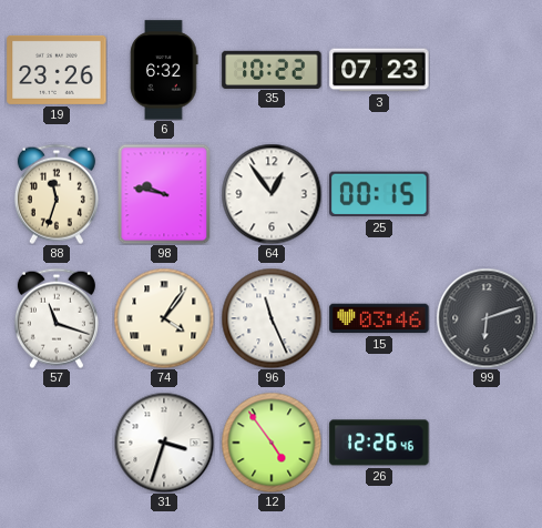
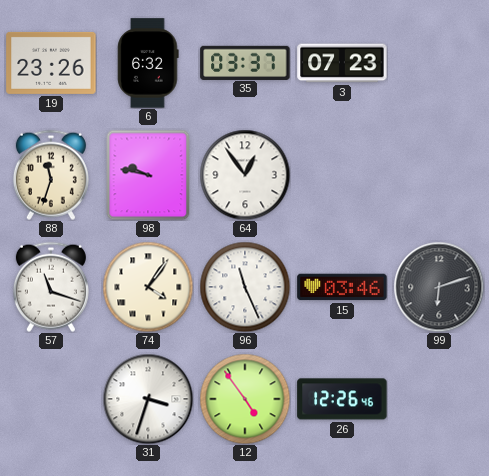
35: 10:22 -> 03:37 (245, 62)
25: 00:15 -> none (379, 194)
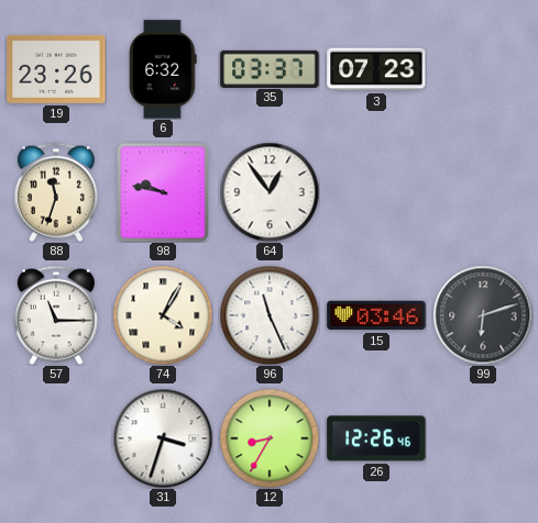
57: 11:18 -> 11:15 (56, 315)
74: 4:06 -> 4:05 (163, 315)
12: 4:54 -> 8:35 (270, 438)
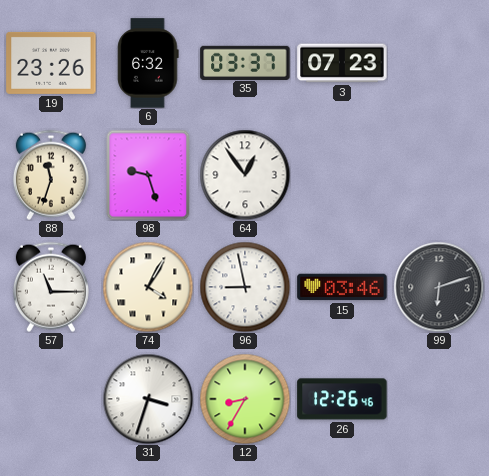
98: 9:47 -> 9:27 (148, 175)
96: 11:26 -> 8:58 (245, 287)
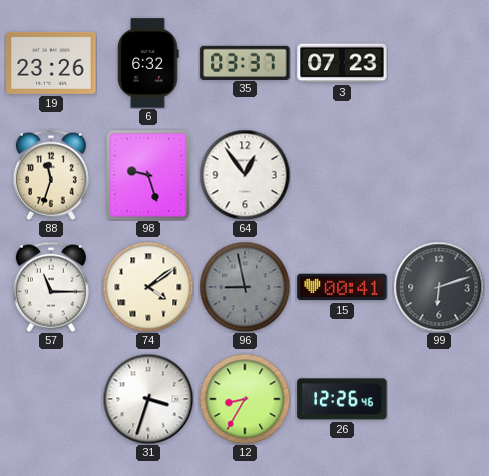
74: 4:05 -> 4:09 (148, 287)
96 dial: white -> grey (245, 287)
15: 03:46 -> 00:41 (342, 287)
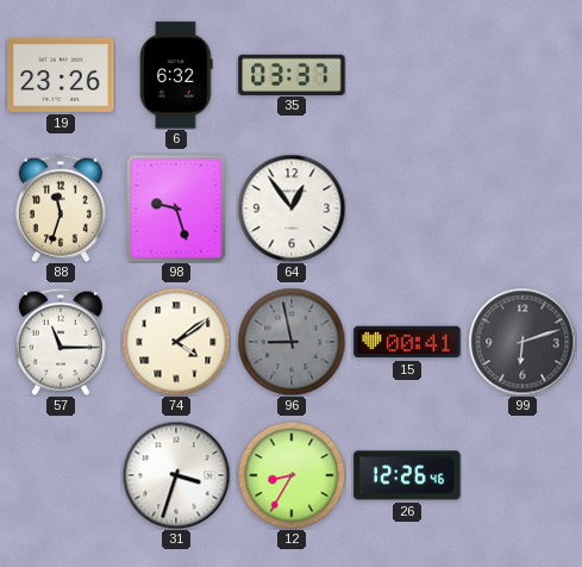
3: 07:23 -> none (342, 63)
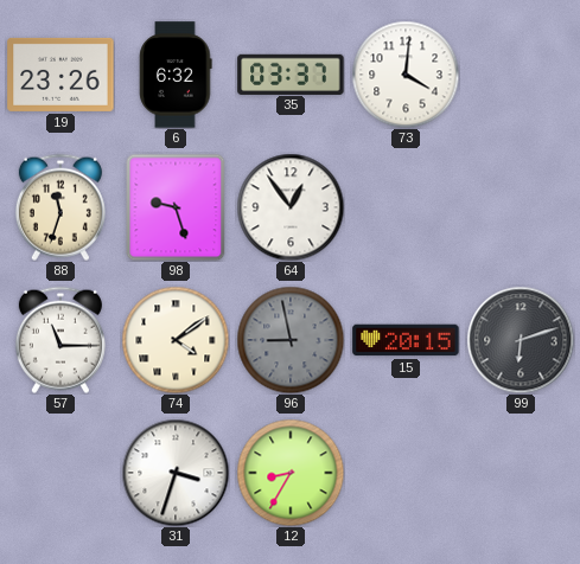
73: none -> 4:01 (406, 75)
15: 00:41 -> 20:15 (406, 340)
26: 12:26 -> none (407, 475)
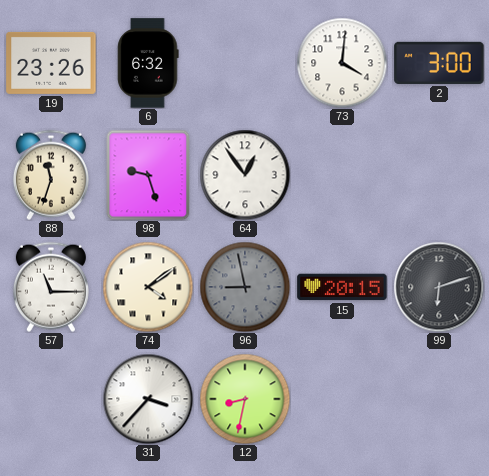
35: 03:37 -> none (291, 73)
2: none -> 3:00 (439, 63)
31: 3:33 -> 3:37 (148, 399)
12: 8:35 -> 8:32 (245, 399)
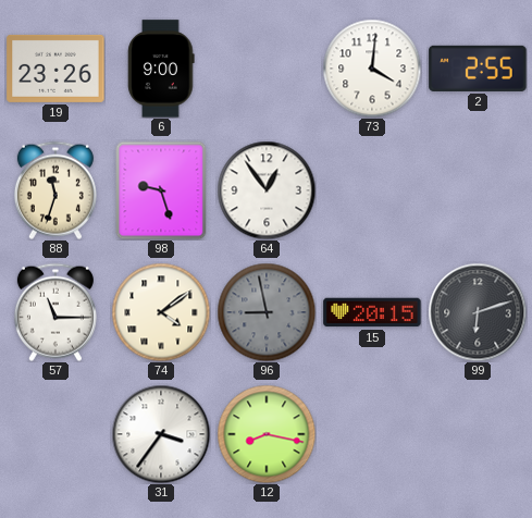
6: 6:32 -> 9:00 (161, 69)
2: 3:00 -> 2:55 (478, 69)
31: 3:37 -> 3:36 (161, 434)
12: 8:32 -> 8:17 (267, 434)
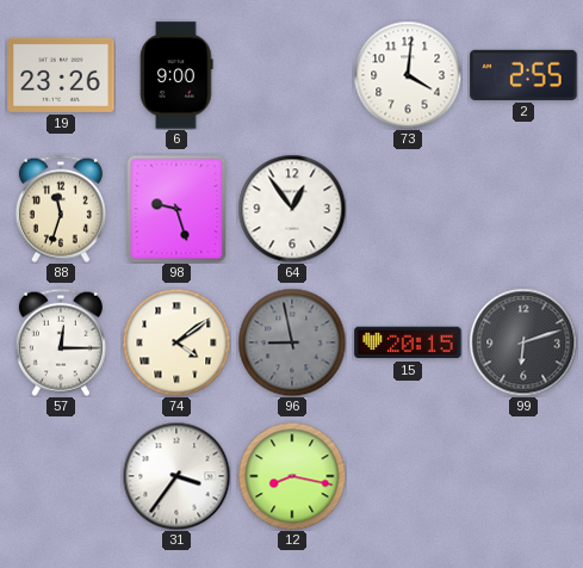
57: 11:15 -> 12:15 (61, 342)
